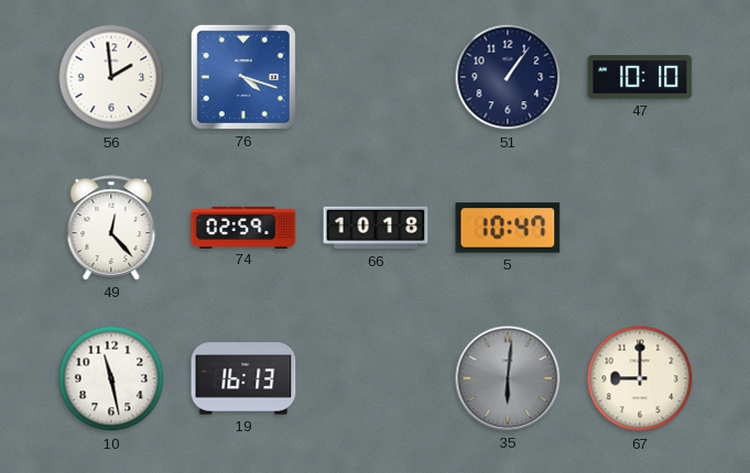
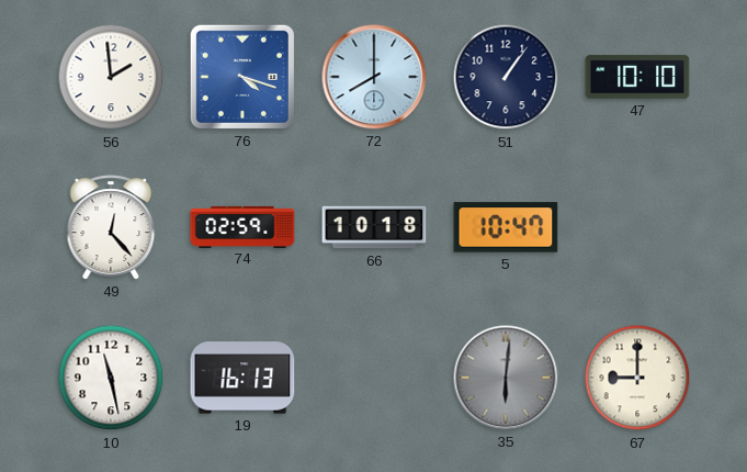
72: none -> 8:00 (374, 77)
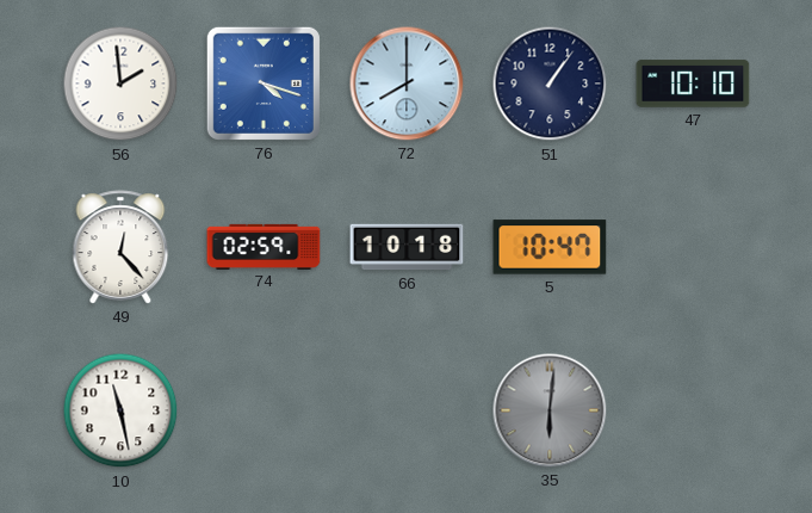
19: 16:13 -> none (242, 378)
67: 9:00 -> none (637, 378)
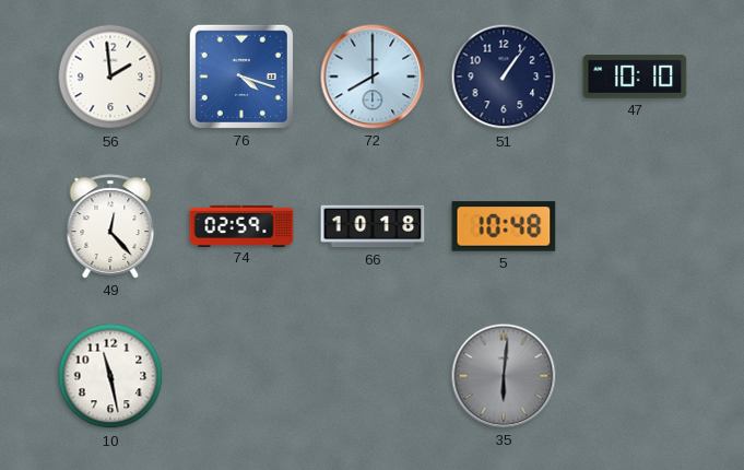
5: 10:47 -> 10:48 (504, 226)
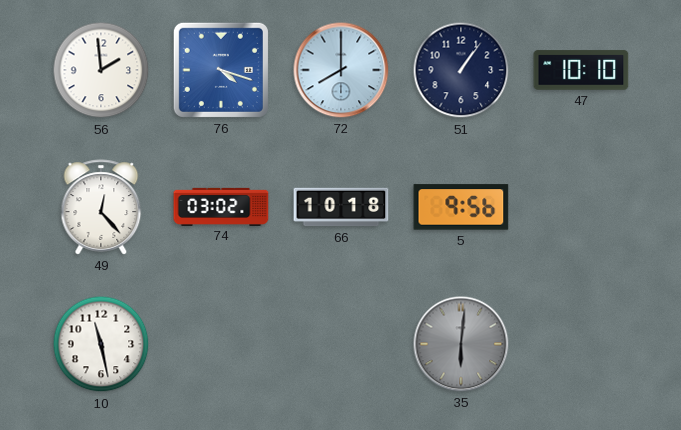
74: 02:59 -> 03:02 (221, 206)
5: 10:48 -> 9:56 (461, 207)
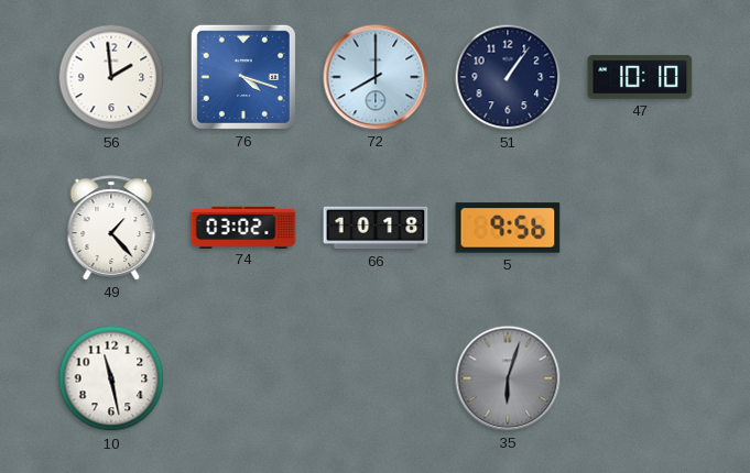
49: 12:23 -> 1:23 (111, 228)
35: 6:01 -> 6:03 (508, 378)
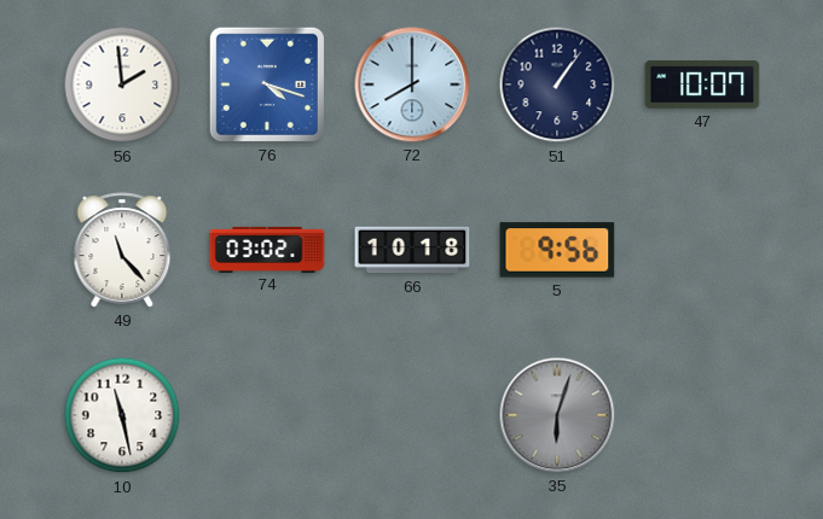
47: 10:10 -> 10:07 (702, 84)
49: 1:23 -> 11:23 (122, 250)
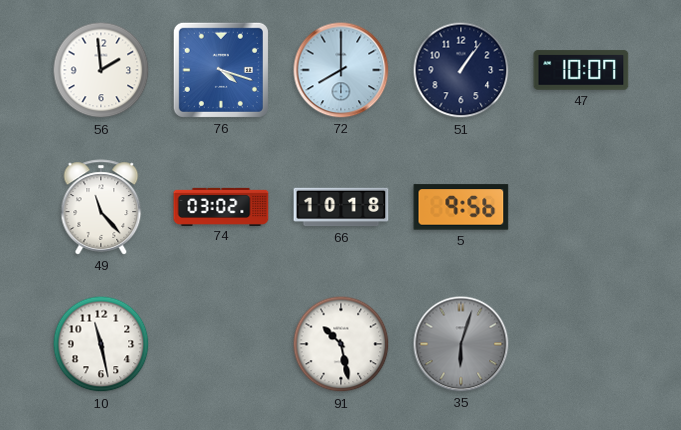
91: none -> 10:28 (341, 344)
